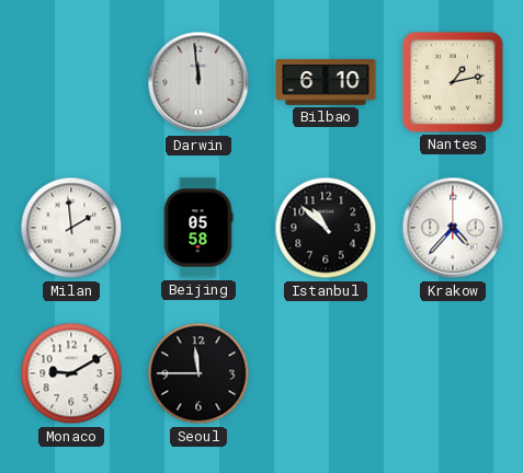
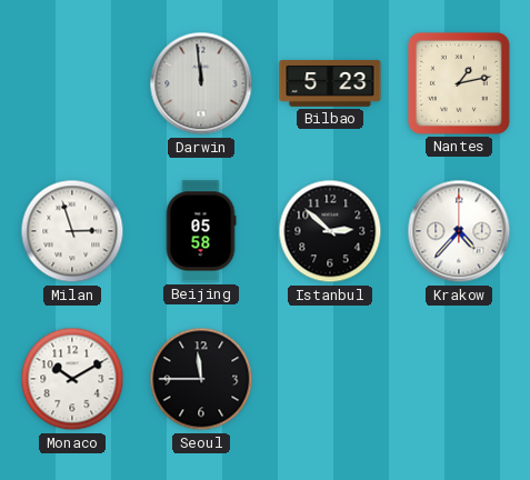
Bilbao: 6:10 -> 5:23 (330, 84)
Milan: 1:59 -> 2:57 (72, 231)
Istanbul: 10:52 -> 2:52 (330, 231)
Monaco: 9:10 -> 10:10 (72, 379)
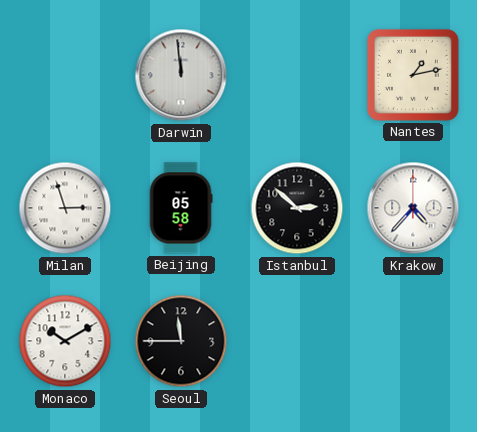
Bilbao: 5:23 -> none (330, 84)
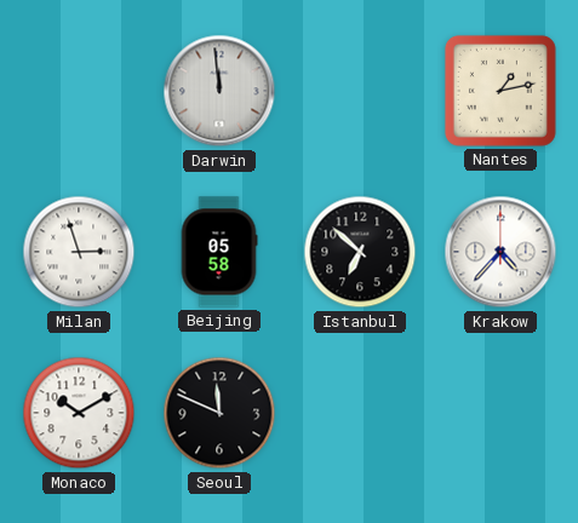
Istanbul: 2:52 -> 6:52 (360, 252)
Seoul: 11:45 -> 11:49 (219, 413)
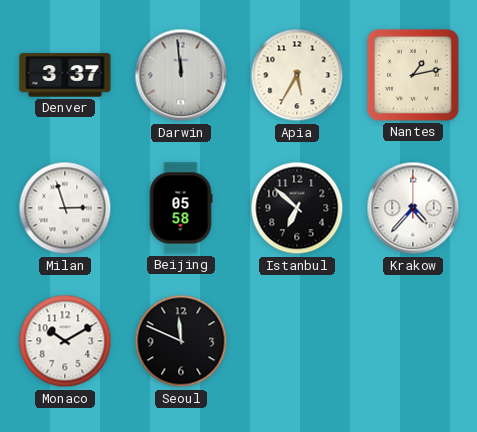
Denver: none -> 3:37 (65, 75)
Apia: none -> 5:35 (297, 75)
